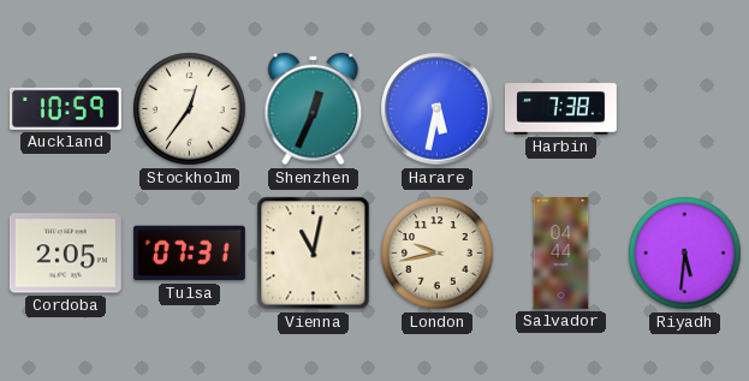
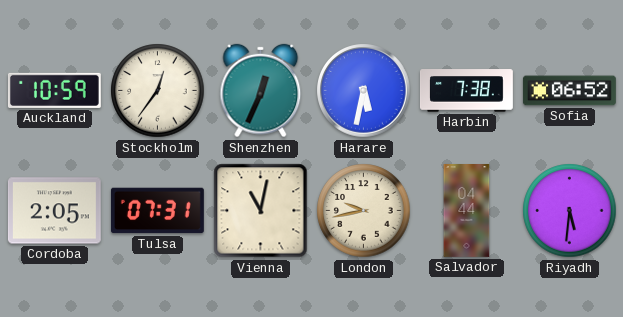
Sofia: none -> 06:52 (569, 91)
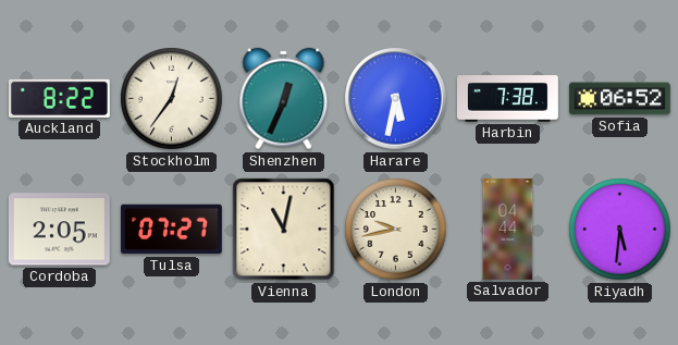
Auckland: 10:59 -> 8:22 (59, 98)
Tulsa: 07:31 -> 07:27 (171, 230)
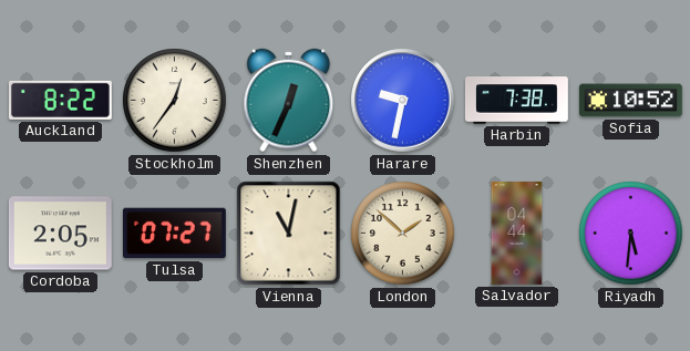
Harare: 5:32 -> 9:32 (403, 101)
Sofia: 06:52 -> 10:52 (630, 101)
London: 9:43 -> 1:52 (403, 234)
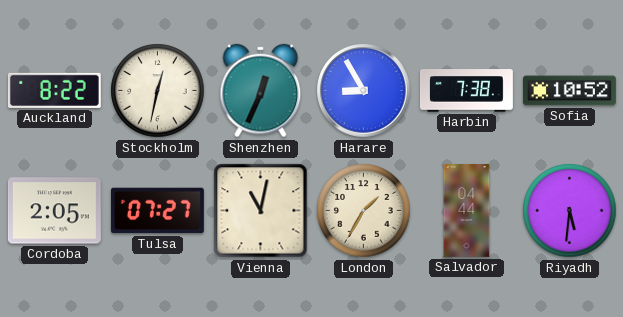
Stockholm: 12:36 -> 12:32 (158, 91)
Harare: 9:32 -> 8:55 (364, 91)
London: 1:52 -> 1:35 (364, 211)
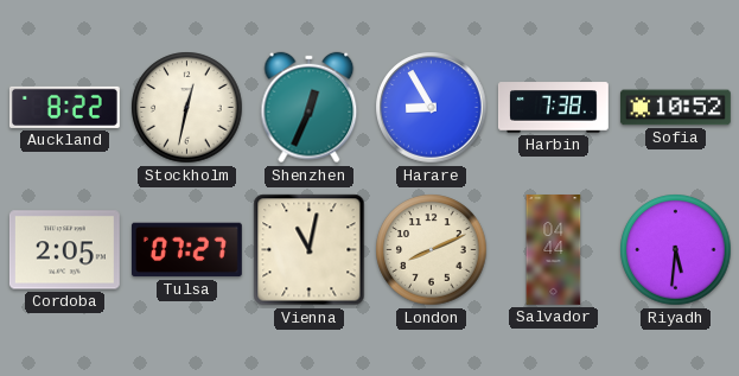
London: 1:35 -> 8:11 (432, 250)
